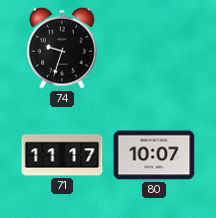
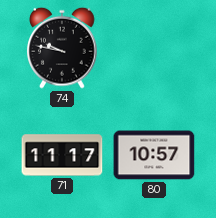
74: 9:33 -> 9:47 (62, 48)
80: 10:07 -> 10:57 (154, 155)
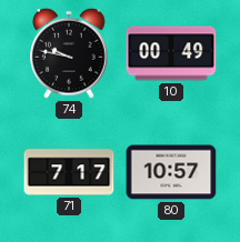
10: none -> 00:49 (171, 53)
71: 11:17 -> 7:17 (69, 172)
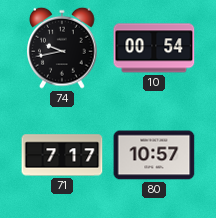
74: 9:47 -> 9:43 (62, 48)
10: 00:49 -> 00:54 (154, 48)
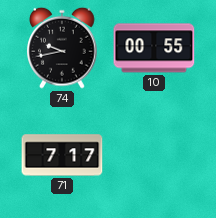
10: 00:54 -> 00:55 (154, 48)
80: 10:57 -> none (154, 155)
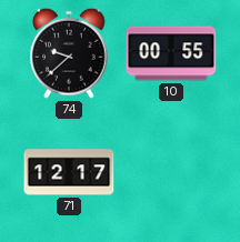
74: 9:43 -> 9:38 (69, 53)
71: 7:17 -> 12:17 (69, 172)
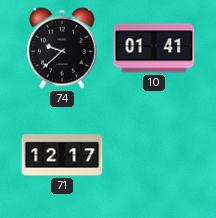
10: 00:55 -> 01:41 (154, 48)
